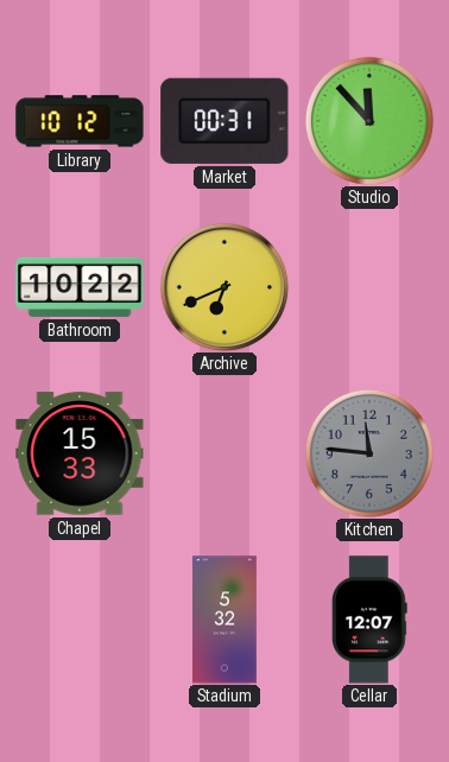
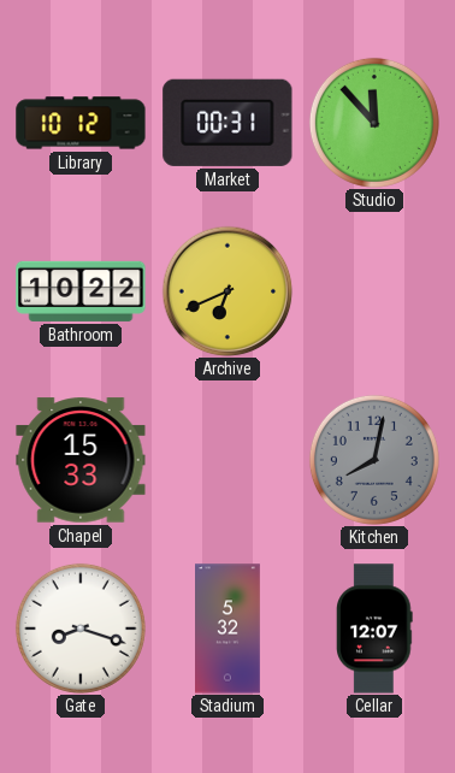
Kitchen: 11:46 -> 8:02 (374, 460)
Gate: none -> 8:18 (81, 629)
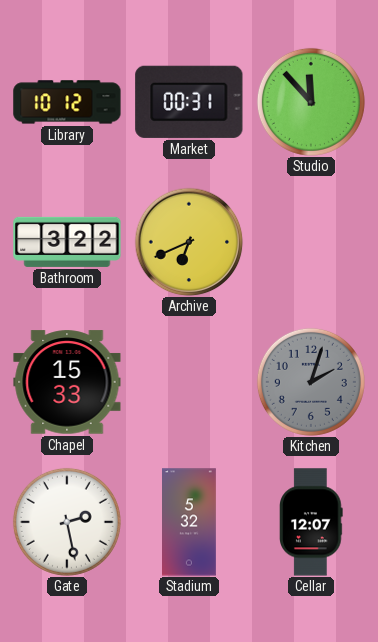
Bathroom: 10:22 -> 3:22 (67, 242)
Kitchen: 8:02 -> 2:03 (311, 382)
Gate: 8:18 -> 2:28 (67, 522)
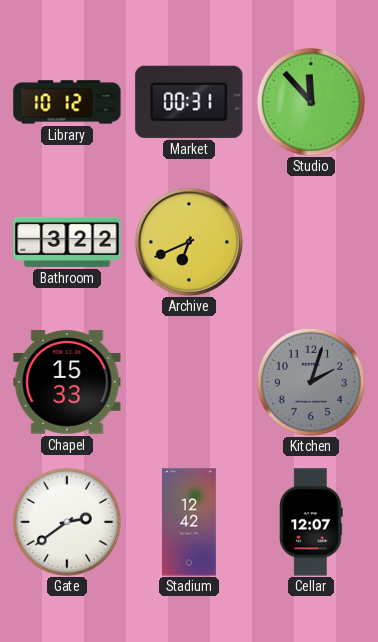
Gate: 2:28 -> 2:39 (67, 522)
Stadium: 5:32 -> 12:42 (190, 522)
